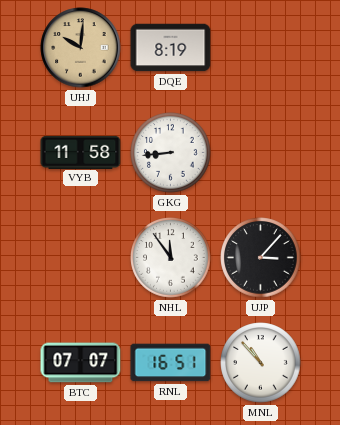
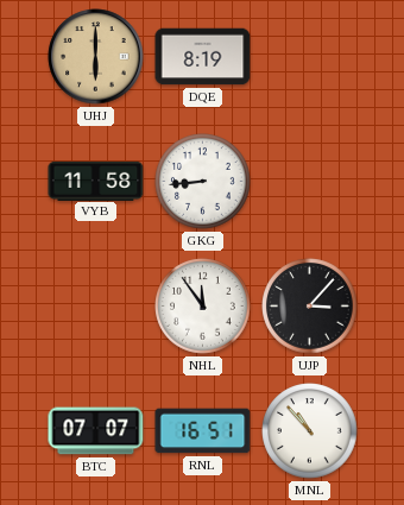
UHJ: 10:01 -> 6:00 (96, 57)
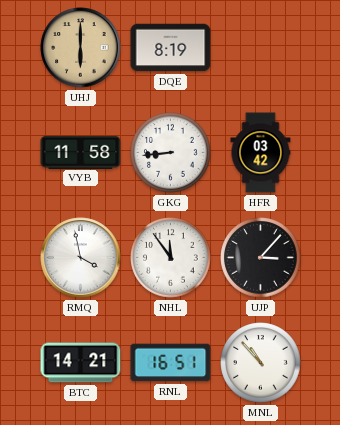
HFR: none -> 03:42 (261, 153)
RMQ: none -> 3:58 (81, 258)
BTC: 07:07 -> 14:21 (81, 363)
